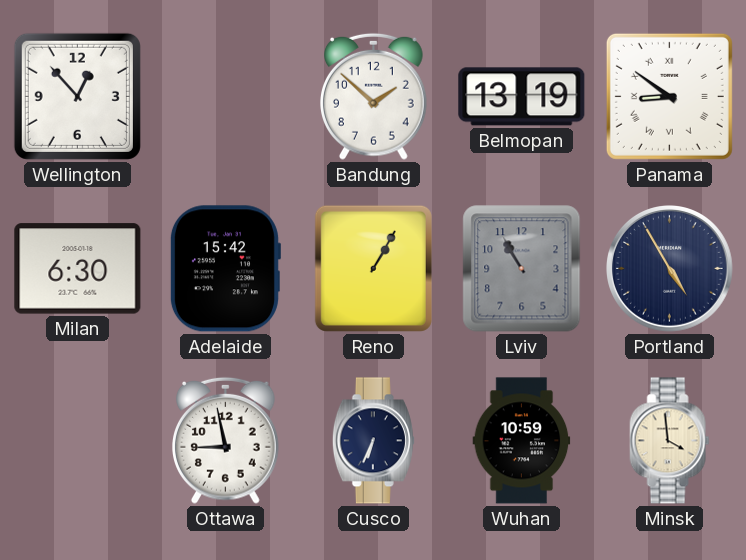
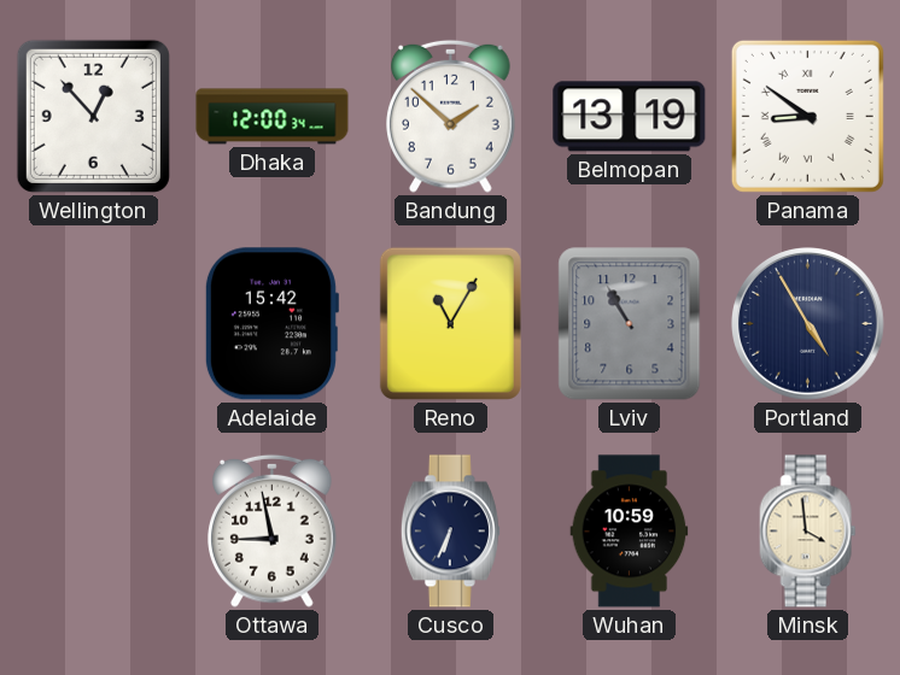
Dhaka: none -> 12:00 (273, 117)
Milan: 6:30 -> none (78, 269)
Reno: 1:05 -> 11:05 (450, 323)
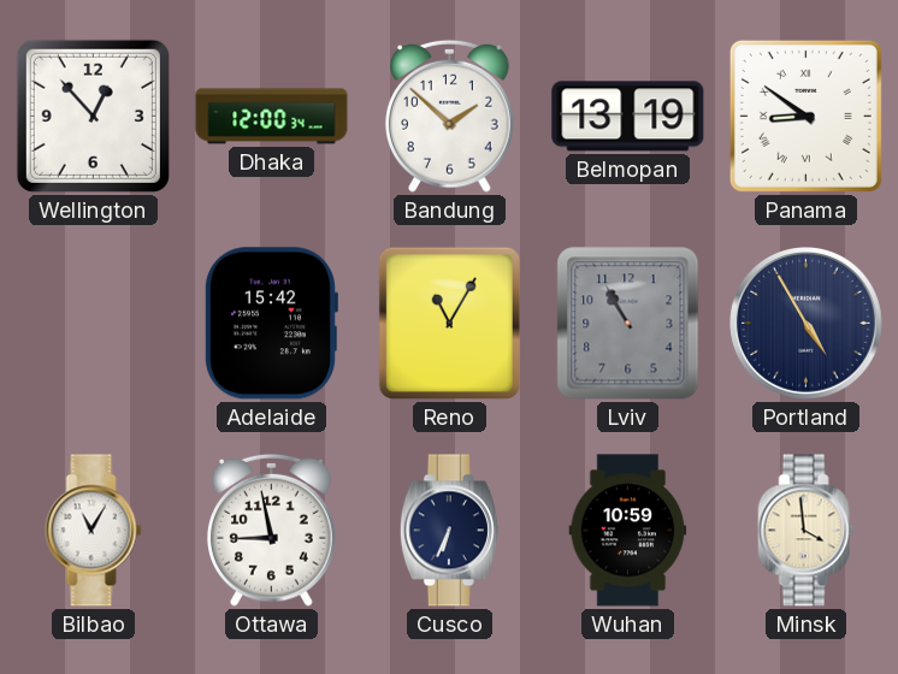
Bilbao: none -> 11:05 (94, 531)
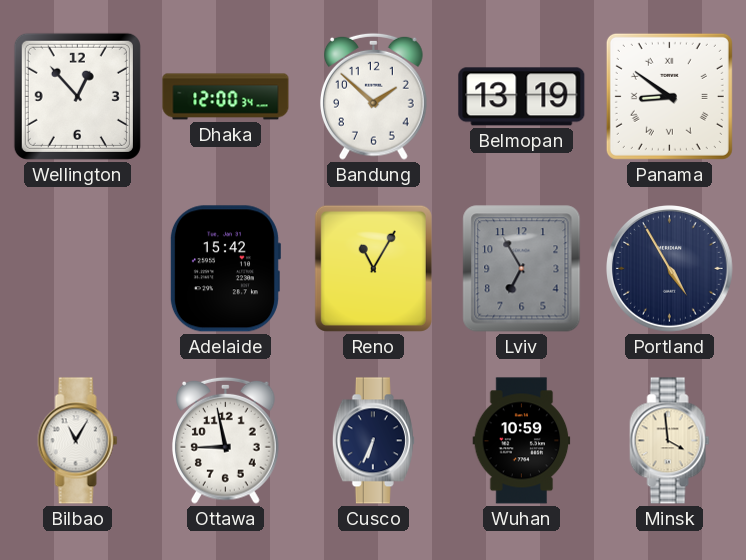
Lviv: 10:55 -> 6:55 (522, 269)
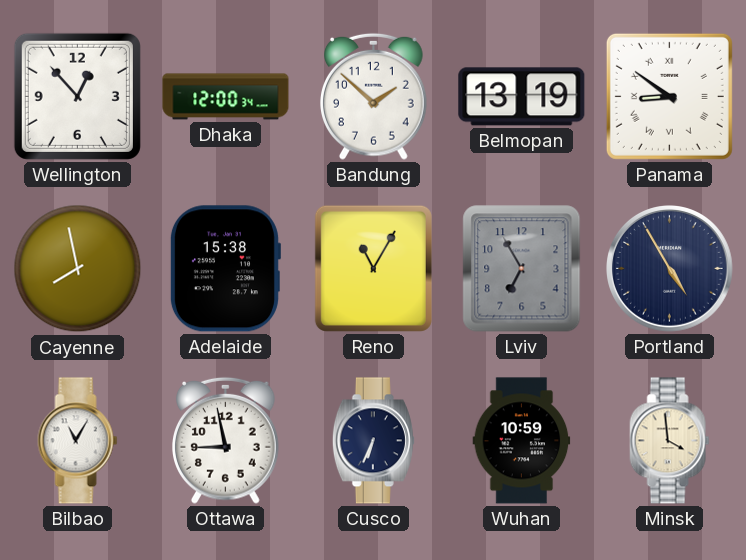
Cayenne: none -> 7:58 (78, 269)
Adelaide: 15:42 -> 15:38 (225, 269)
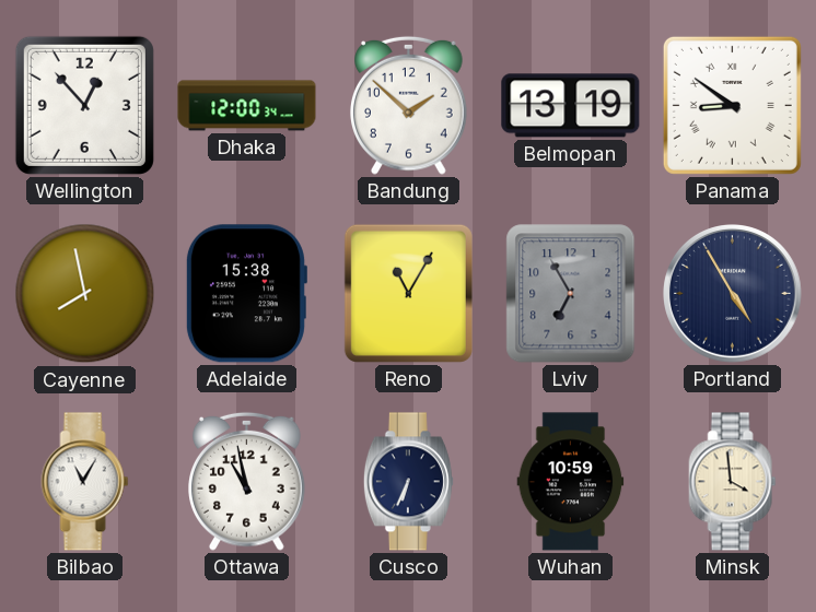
Ottawa: 8:58 -> 10:58 (247, 481)
